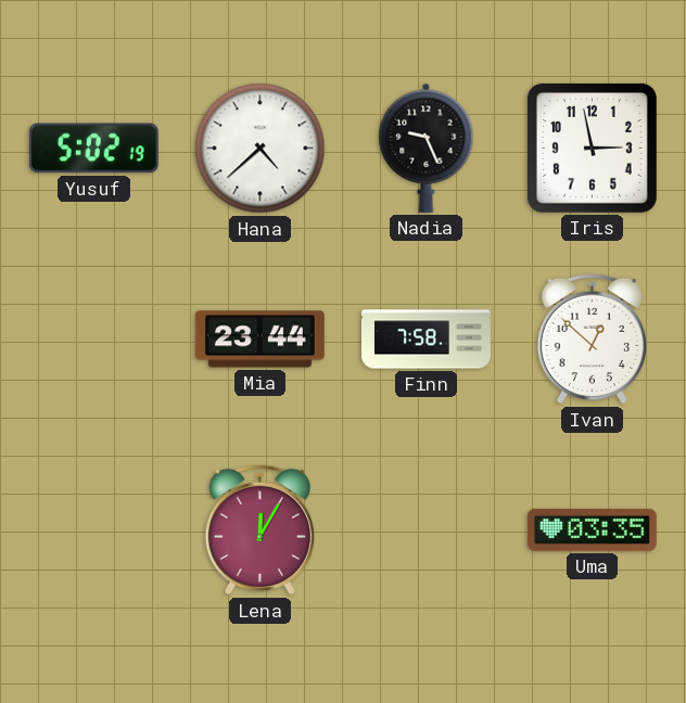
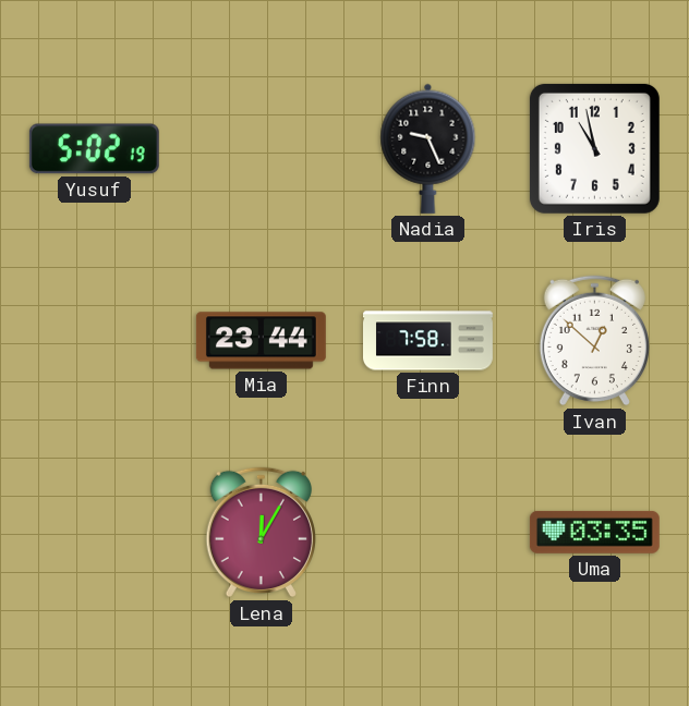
Hana: 4:38 -> none (261, 149)
Iris: 2:58 -> 10:58 (594, 148)
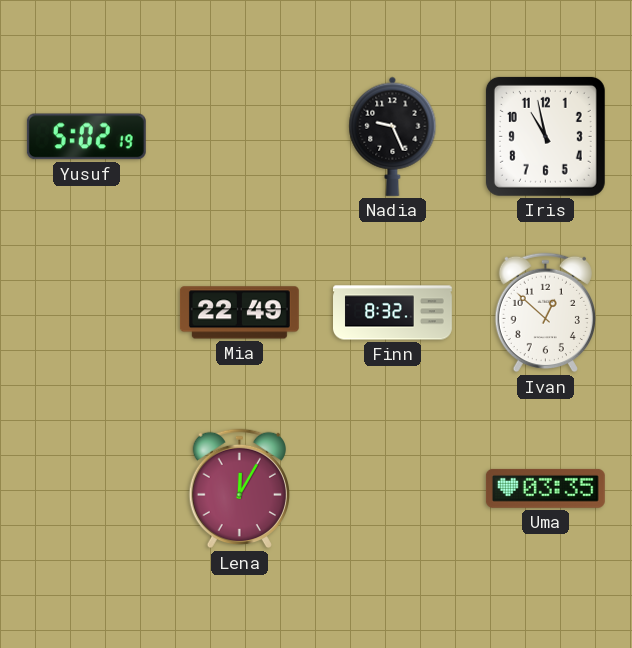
Mia: 23:44 -> 22:49 (239, 313)
Finn: 7:58 -> 8:32 (393, 313)
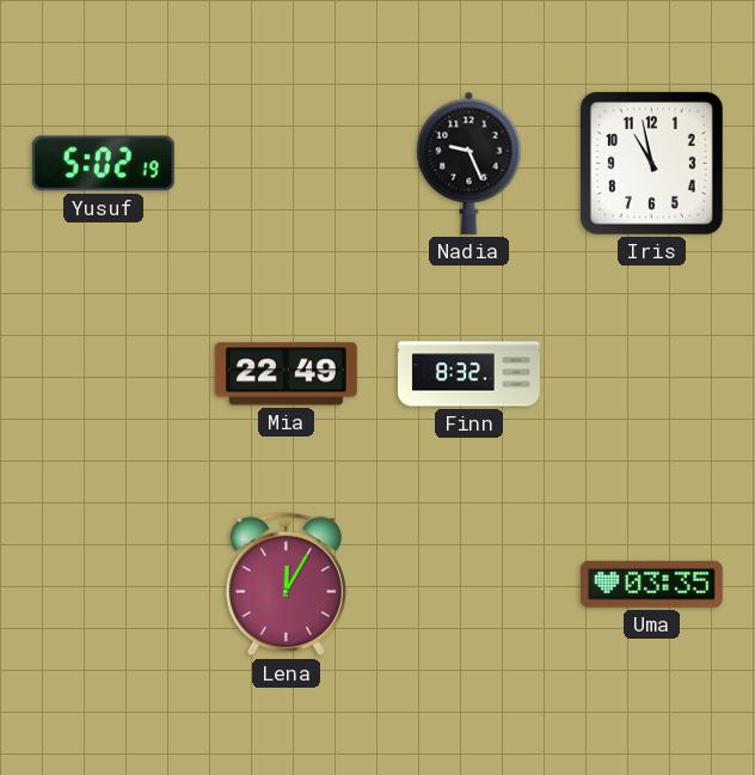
Ivan: 12:52 -> none (545, 313)
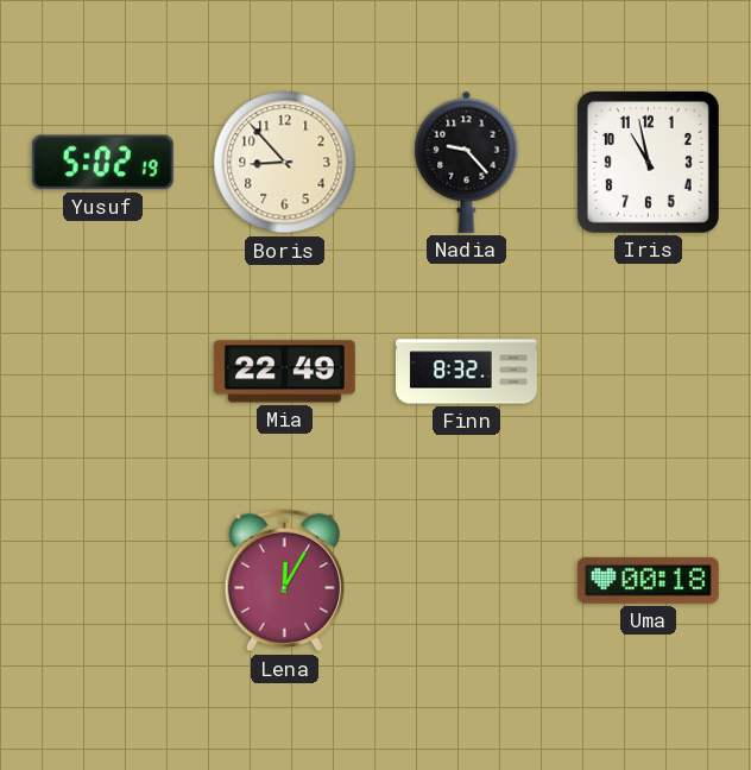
Boris: none -> 8:53 (285, 163)
Nadia: 9:26 -> 9:23 (467, 162)
Uma: 03:35 -> 00:18 (648, 580)
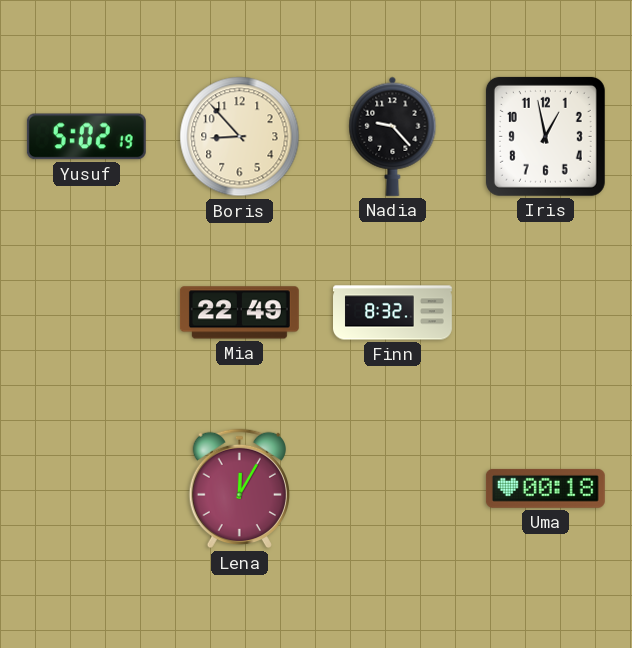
Iris: 10:58 -> 12:58 (545, 136)
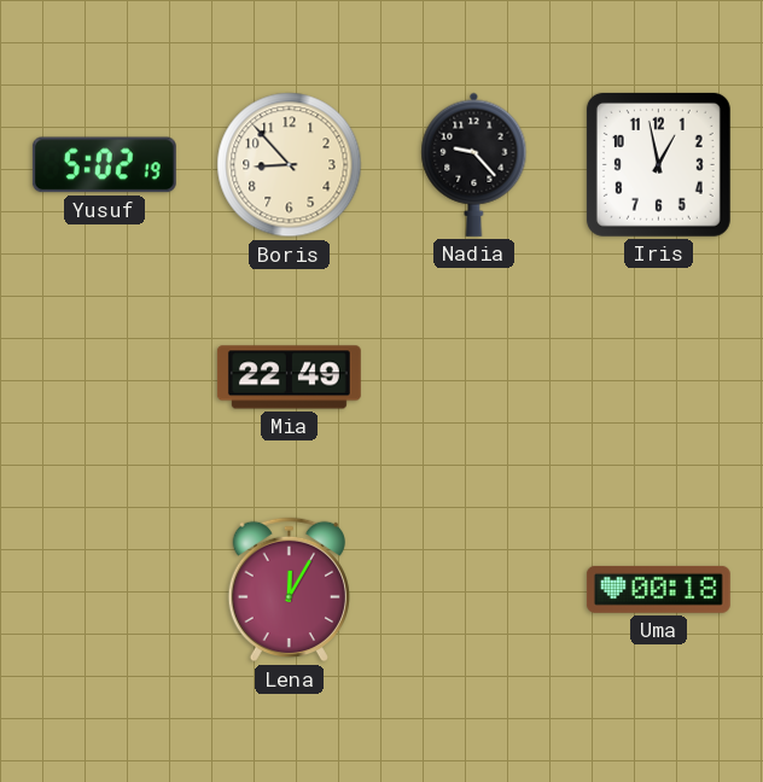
Finn: 8:32 -> none (393, 313)
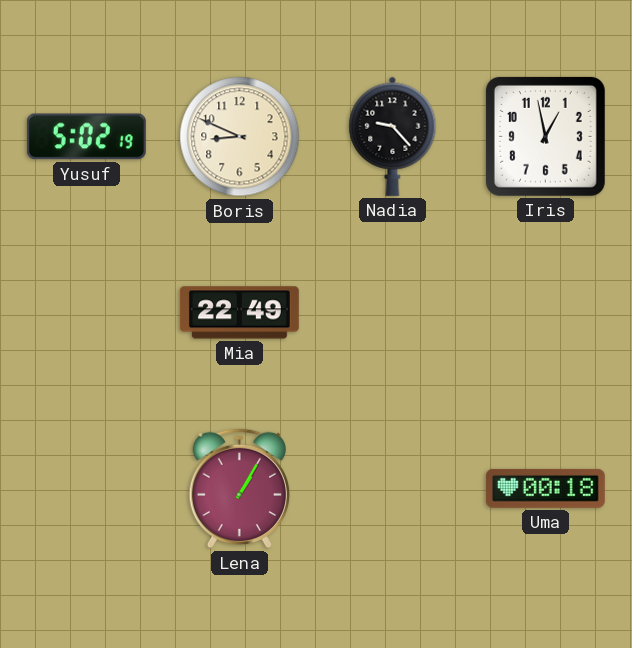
Boris: 8:53 -> 8:49 (240, 137)
Lena: 12:05 -> 1:05 (239, 489)
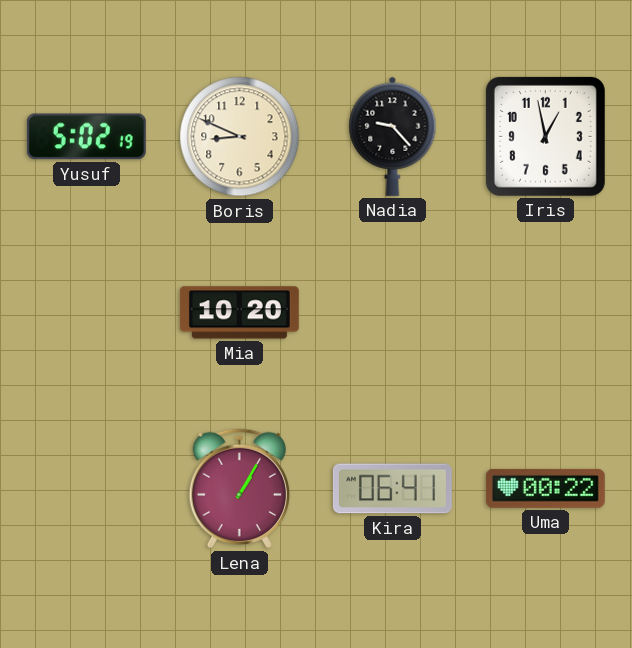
Mia: 22:49 -> 10:20 (239, 313)
Kira: none -> 06:41 (392, 489)
Uma: 00:18 -> 00:22 (545, 488)
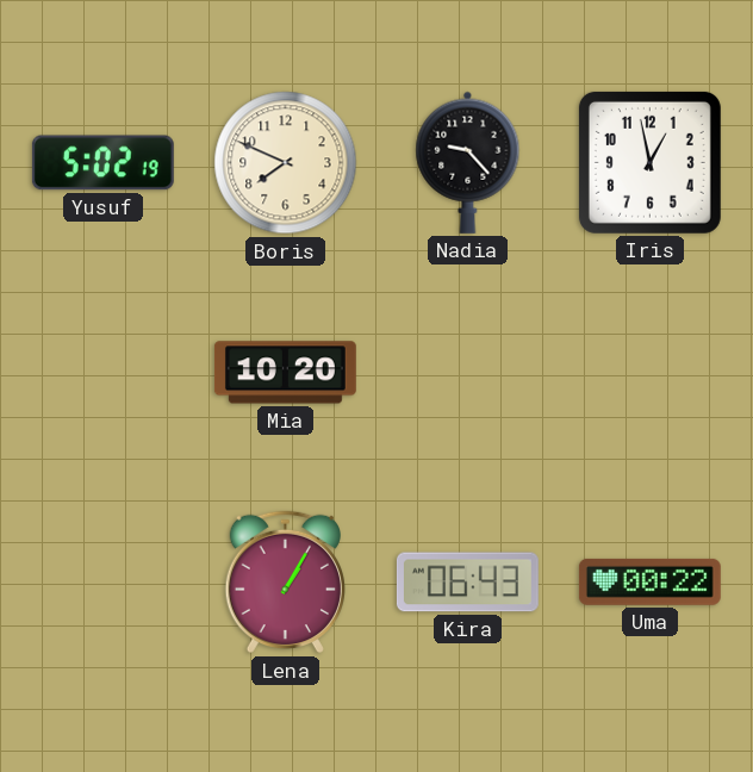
Boris: 8:49 -> 7:49 (286, 163)
Kira: 06:41 -> 06:43 (467, 583)
